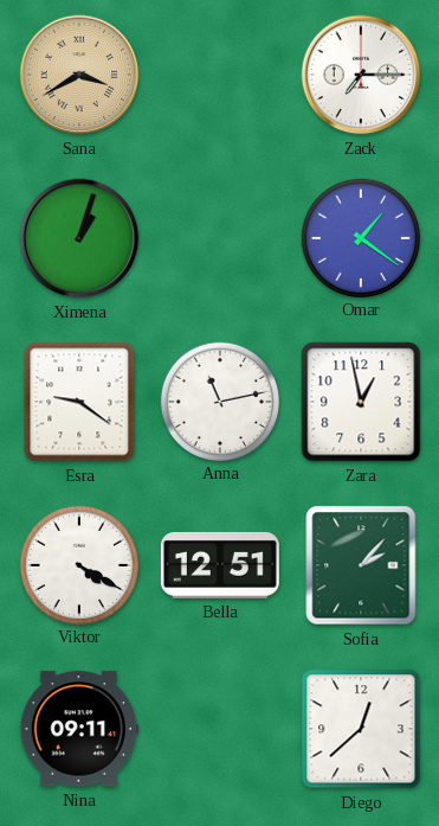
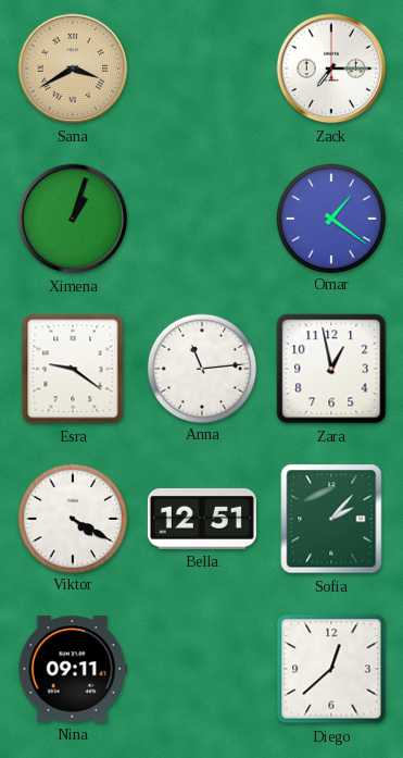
Anna: 11:13 -> 11:14 (201, 368)
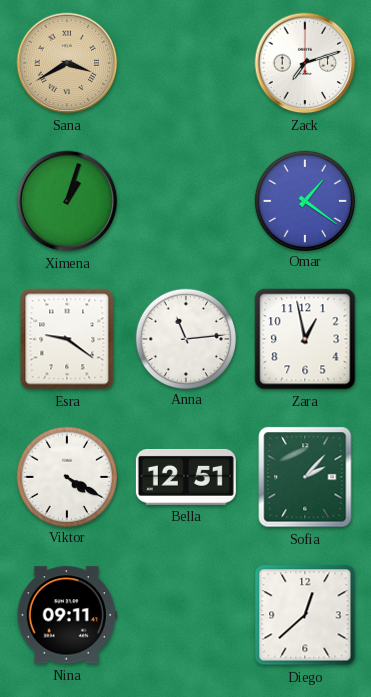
Zack: 7:15 -> 7:12 (305, 63)
